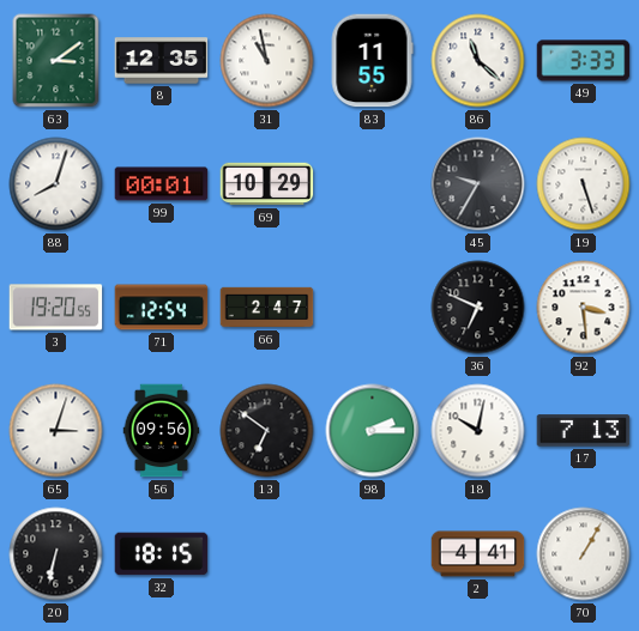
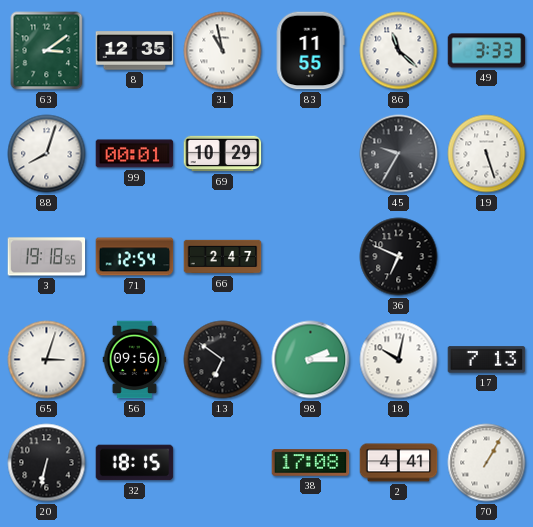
3: 19:20 -> 19:18 (47, 257)
92: 3:29 -> none (584, 308)
38: none -> 17:08 (311, 463)
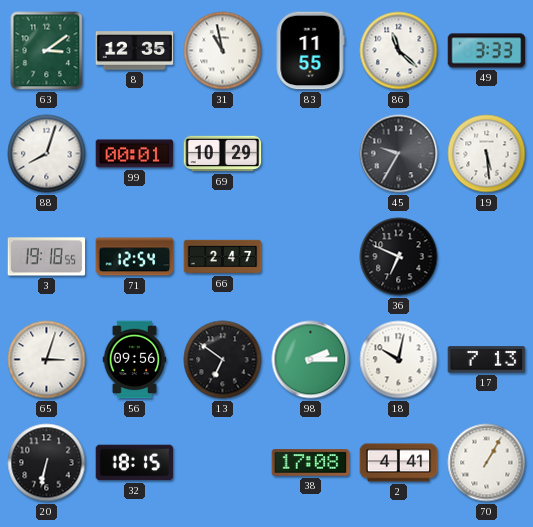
19: 5:27 -> 5:29 (487, 154)
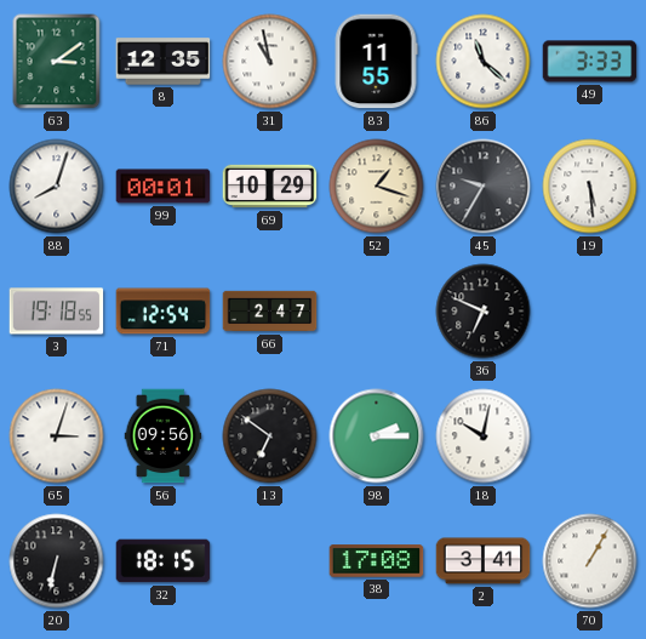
52: none -> 1:18 (377, 187)
17: 7:13 -> none (487, 360)
2: 4:41 -> 3:41 (484, 561)
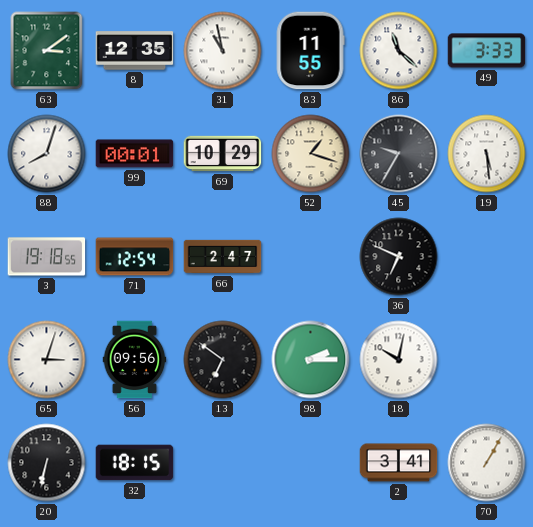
38: 17:08 -> none (377, 561)
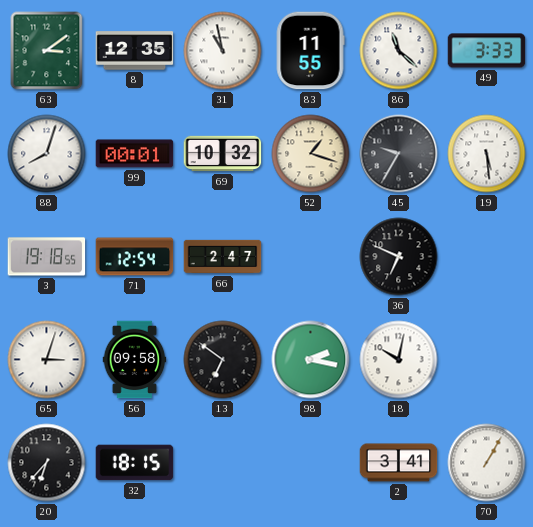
69: 10:29 -> 10:32 (223, 154)
56: 09:56 -> 09:58 (135, 360)
98: 2:15 -> 2:17 (311, 360)
20: 6:32 -> 6:37 (47, 463)
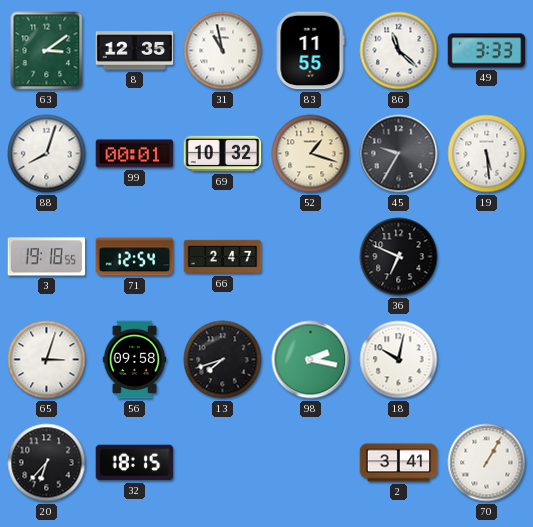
13: 6:51 -> 7:42 (223, 360)
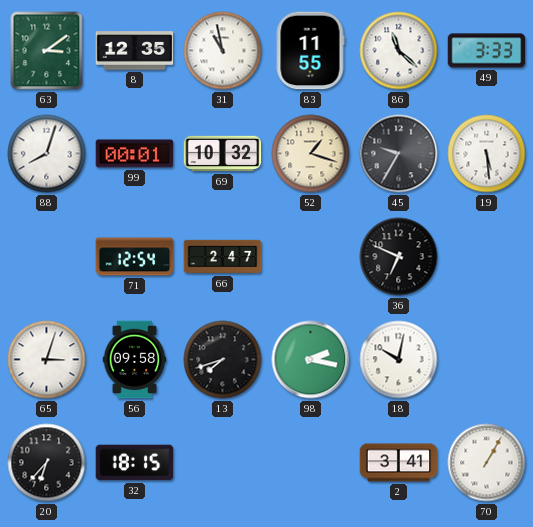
3: 19:18 -> none (47, 257)
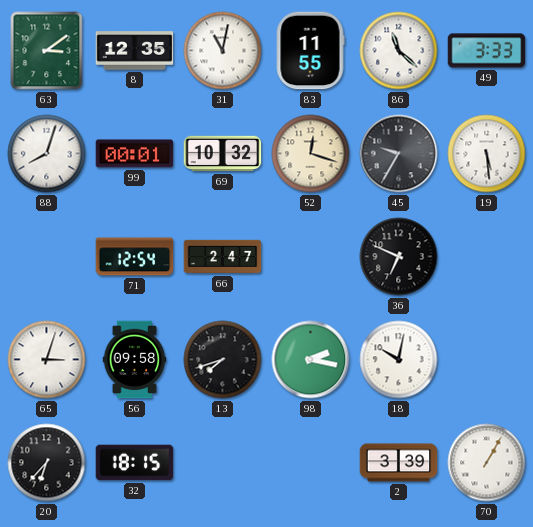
31: 10:58 -> 11:02 (223, 51)
52: 1:18 -> 12:18 (311, 154)
2: 3:41 -> 3:39 (399, 463)
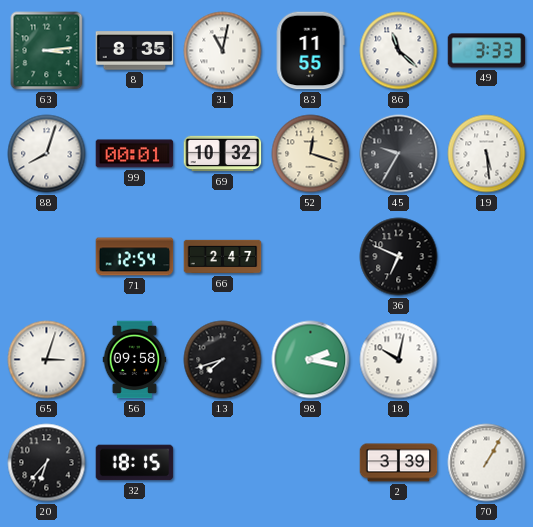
63: 3:09 -> 3:14 (47, 51)
8: 12:35 -> 8:35 (135, 51)
